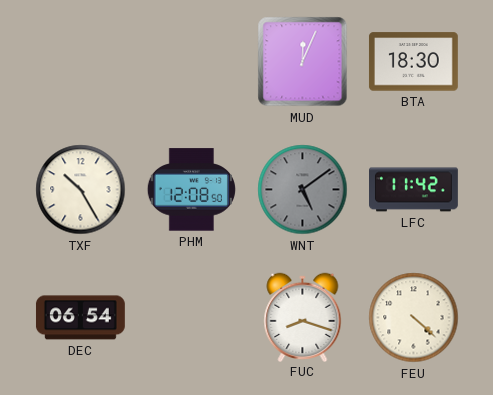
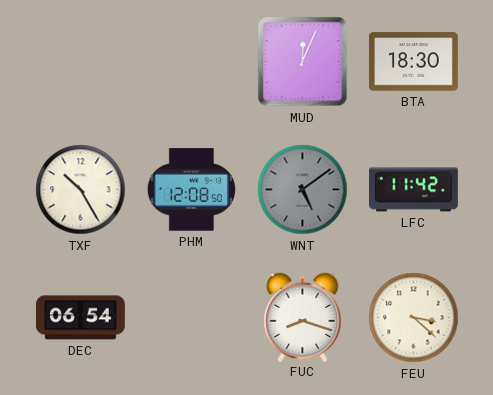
FEU: 4:22 -> 3:22 (414, 318)
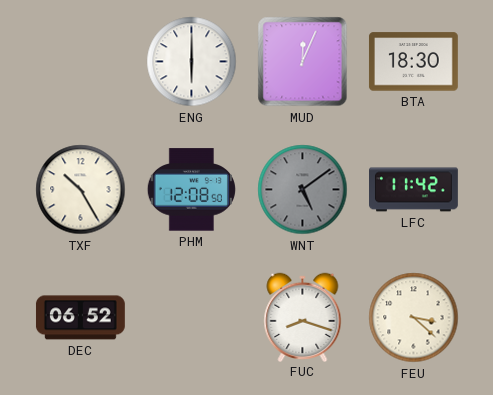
ENG: none -> 6:00 (192, 62)
DEC: 06:54 -> 06:52 (80, 318)
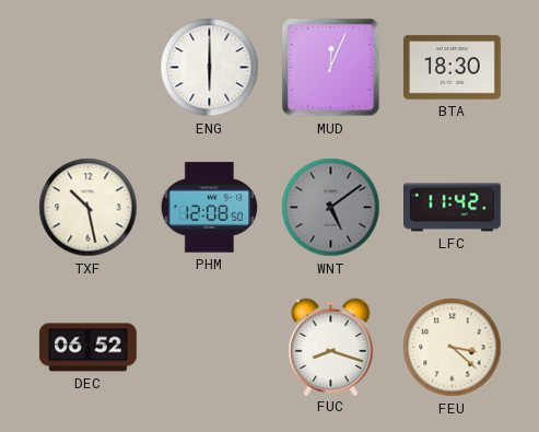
TXF: 10:25 -> 10:28 (89, 208)
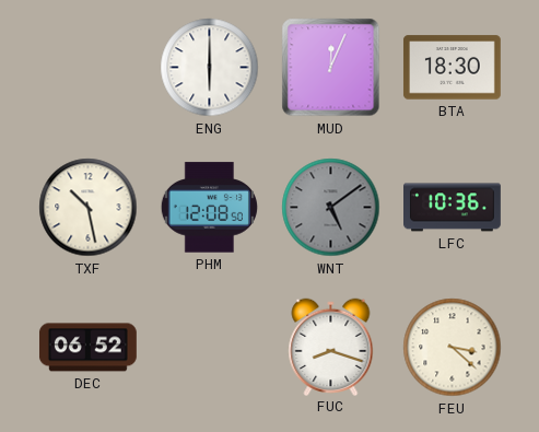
LFC: 11:42 -> 10:36 (453, 208)
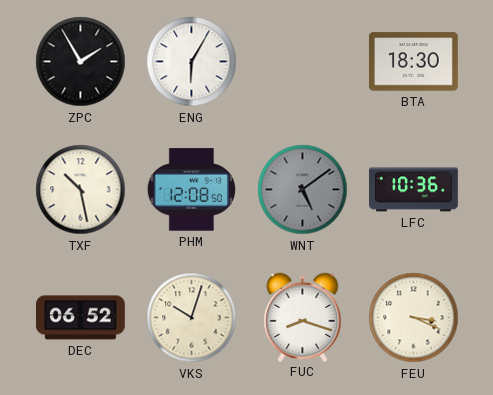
ZPC: none -> 1:55 (81, 62)
ENG: 6:00 -> 6:05 (192, 62)
MUD: 12:04 -> none (331, 68)
VKS: none -> 10:03 (192, 318)
FEU: 3:22 -> 3:19 (414, 318)
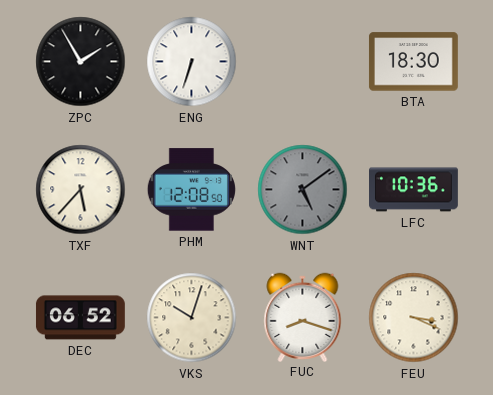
ENG: 6:05 -> 6:33 (192, 62)
TXF: 10:28 -> 5:37 (81, 190)
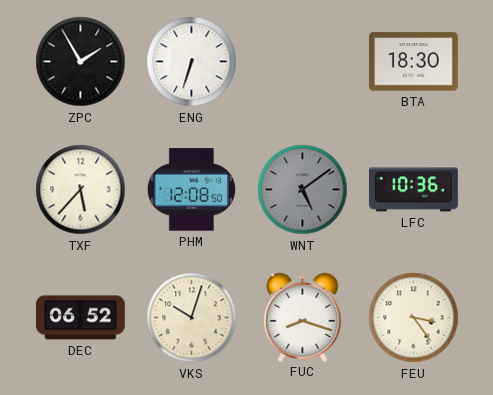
FEU: 3:19 -> 3:24 (414, 318)
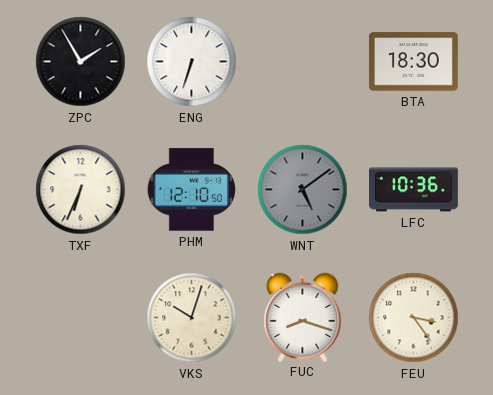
TXF: 5:37 -> 6:34 (81, 190)
PHM: 12:08 -> 12:10 (191, 190)
DEC: 06:52 -> none (80, 318)
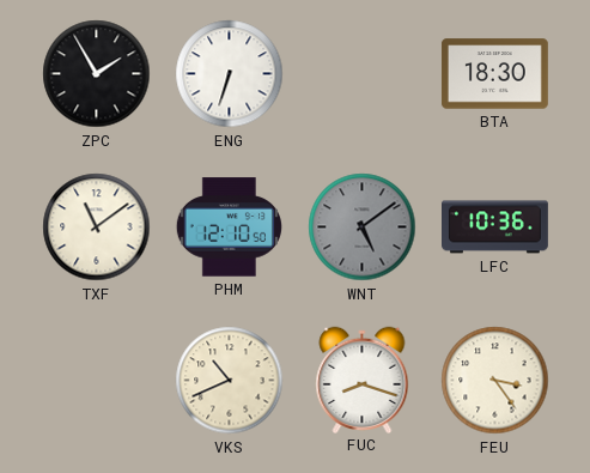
TXF: 6:34 -> 11:09 (97, 228)
VKS: 10:03 -> 10:41 (230, 381)
